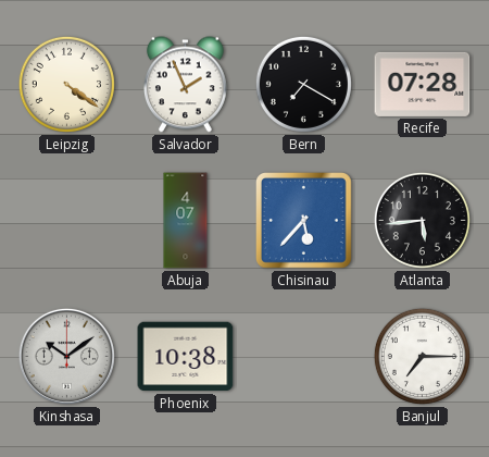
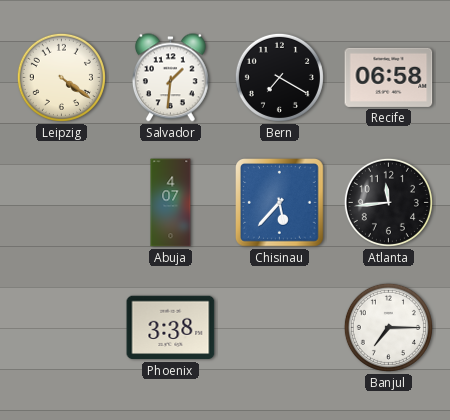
Salvador: 1:56 -> 1:31 (170, 78)
Recife: 07:28 -> 06:58 (389, 77)
Atlanta: 5:44 -> 11:44 (388, 202)
Kinshasa: 10:09 -> none (66, 356)
Phoenix: 10:38 -> 3:38 (171, 328)
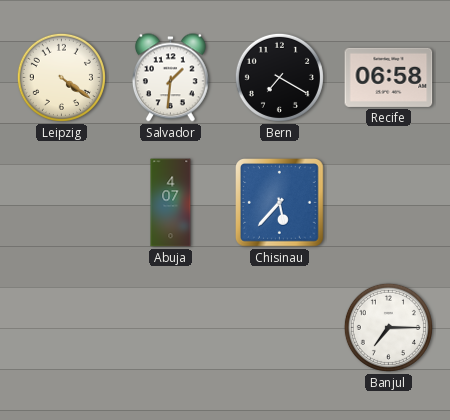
Atlanta: 11:44 -> none (388, 202)
Phoenix: 3:38 -> none (171, 328)
